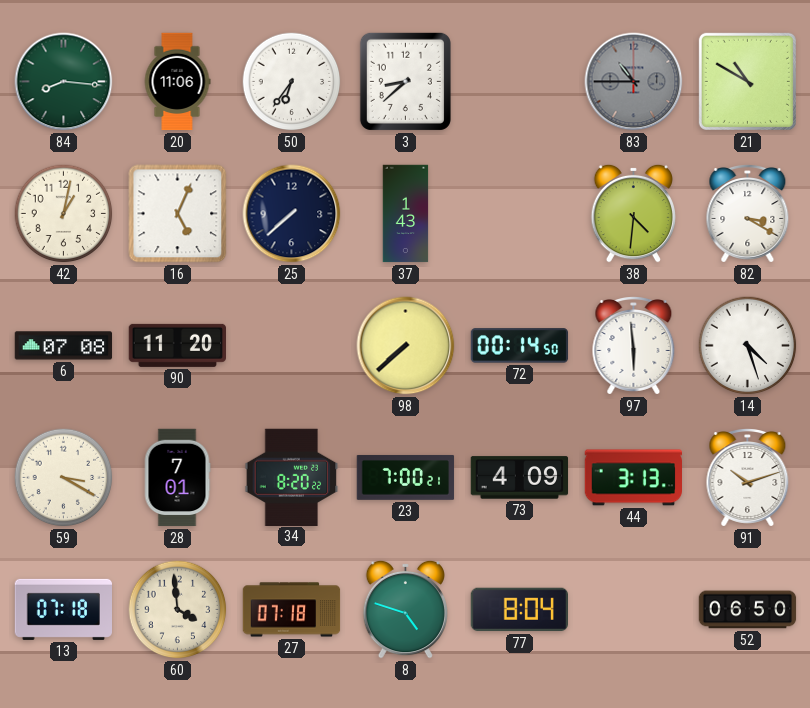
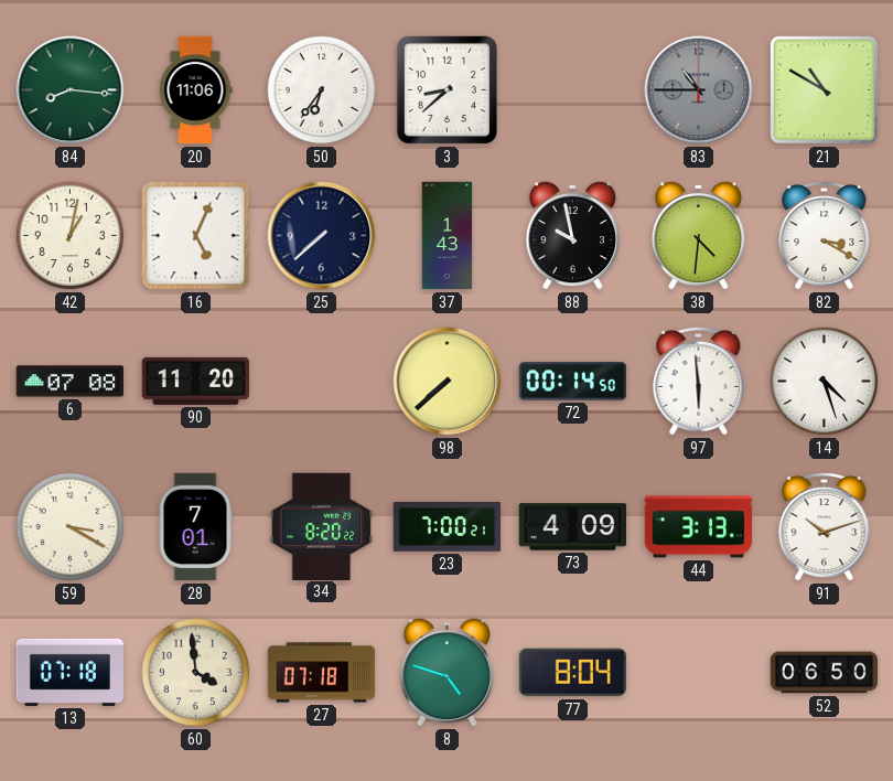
88: none -> 9:58 (572, 235)
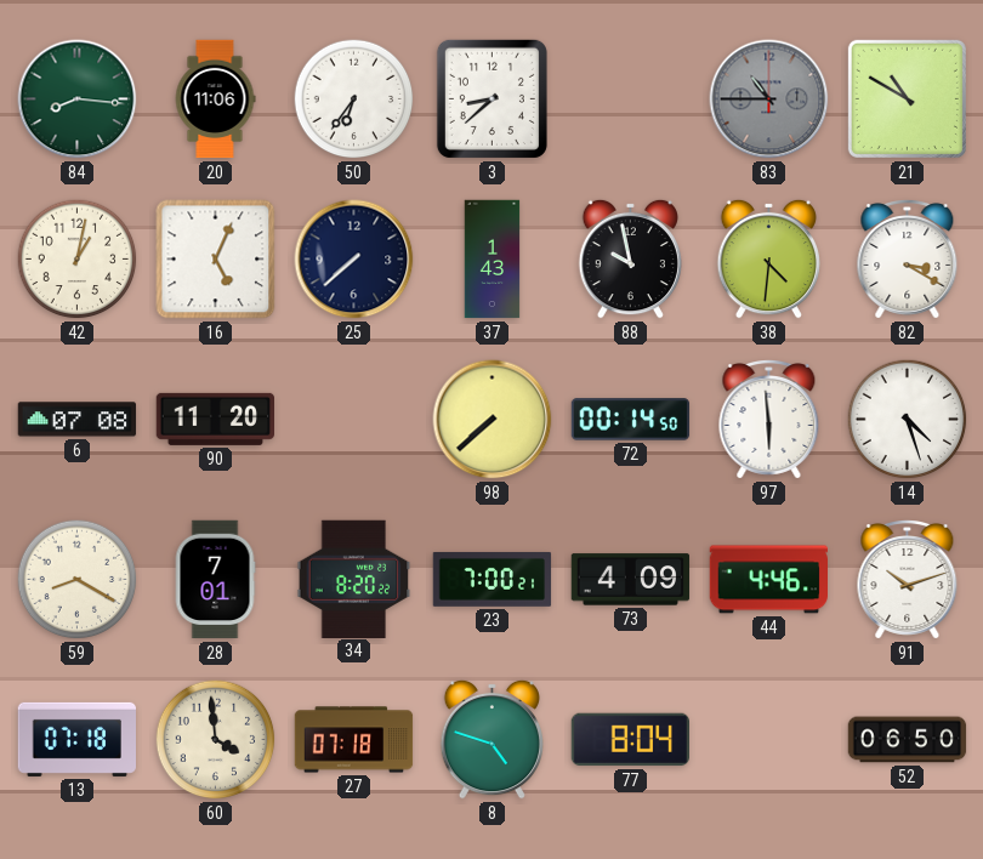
59: 3:20 -> 8:20 (78, 580)
44: 3:13 -> 4:46 (768, 580)
